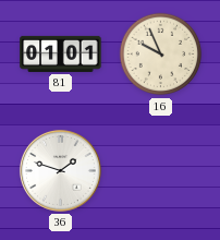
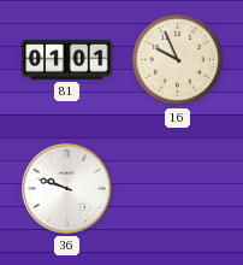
36: 1:48 -> 9:48 (66, 188)
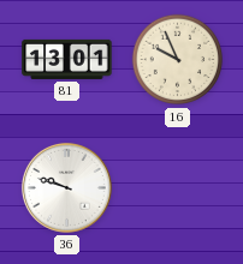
81: 01:01 -> 13:01 (67, 59)
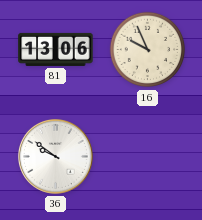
81: 13:01 -> 13:06 (56, 49)
36: 9:48 -> 9:51 (55, 156)
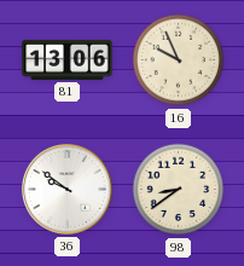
98: none -> 8:39 (179, 190)
